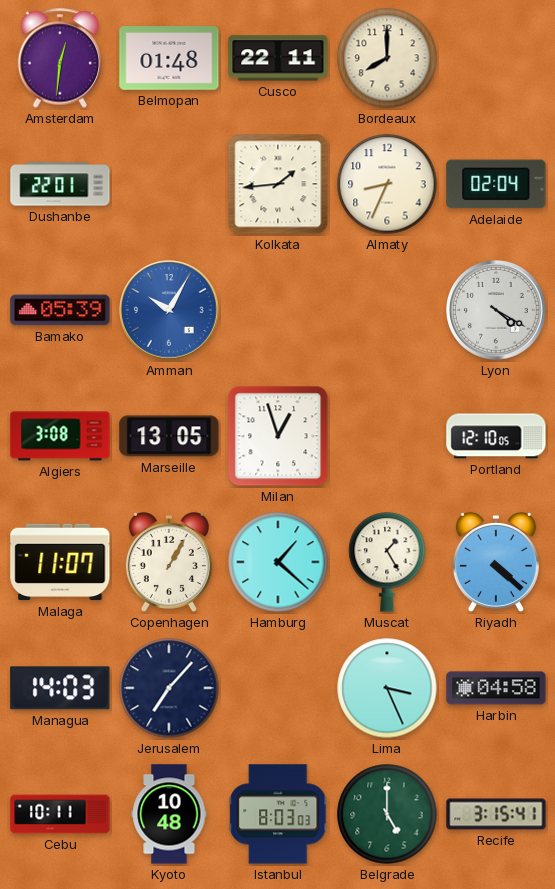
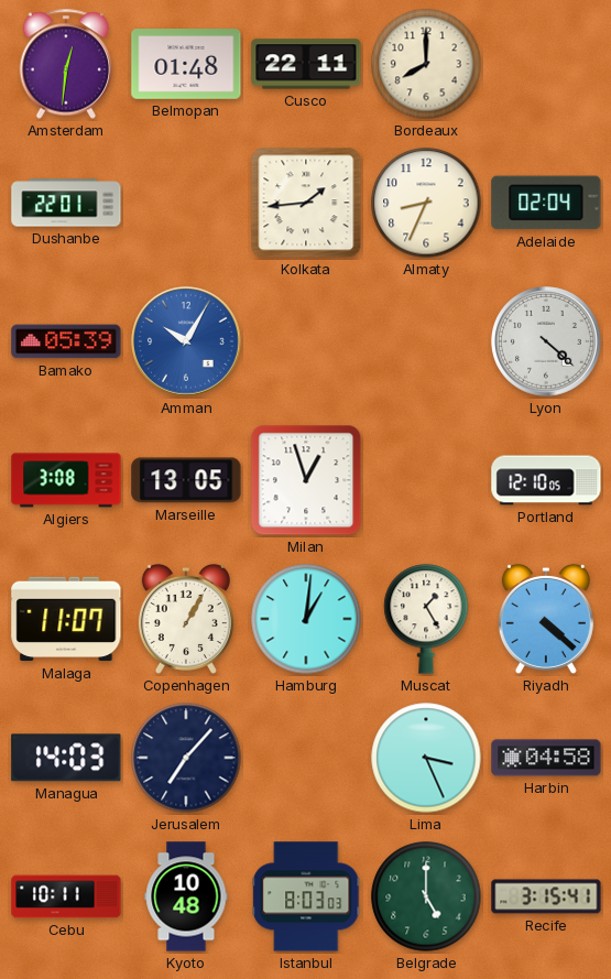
Lyon: 4:20 -> 4:22 (546, 341)
Hamburg: 1:22 -> 1:01 (306, 619)
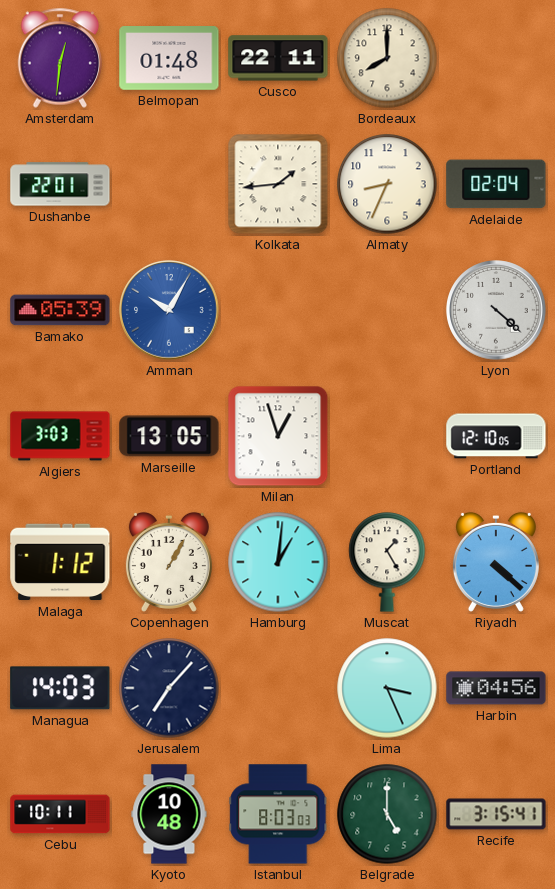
Algiers: 3:08 -> 3:03 (60, 436)
Malaga: 11:07 -> 1:12 (60, 562)
Harbin: 04:58 -> 04:56 (496, 688)
